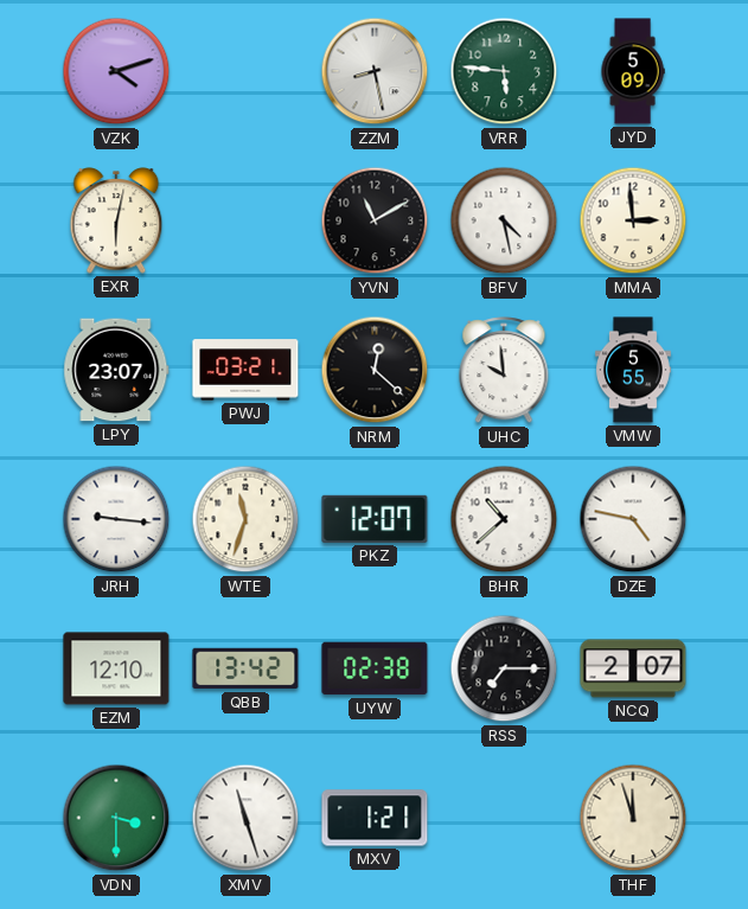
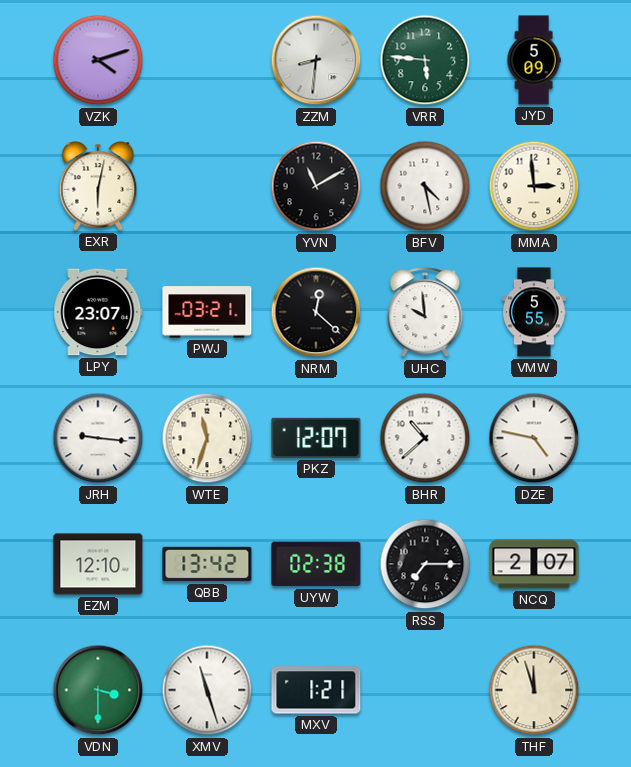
ZZM: 8:28 -> 8:31 (316, 60)
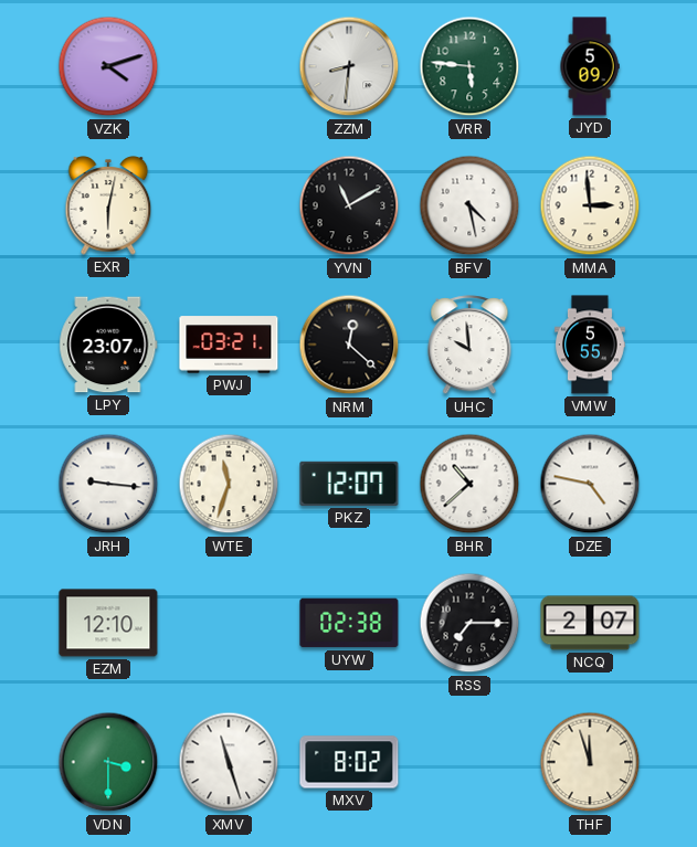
QBB: 13:42 -> none (207, 564)
MXV: 1:21 -> 8:02 (349, 762)
